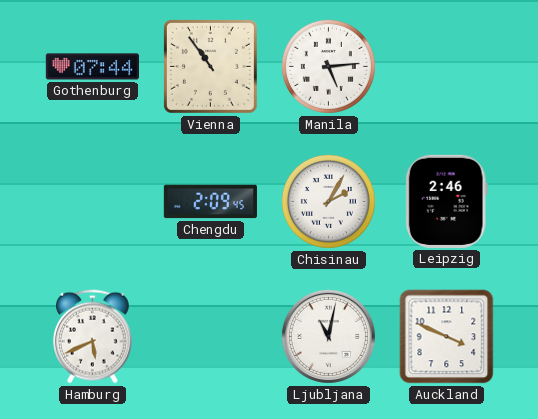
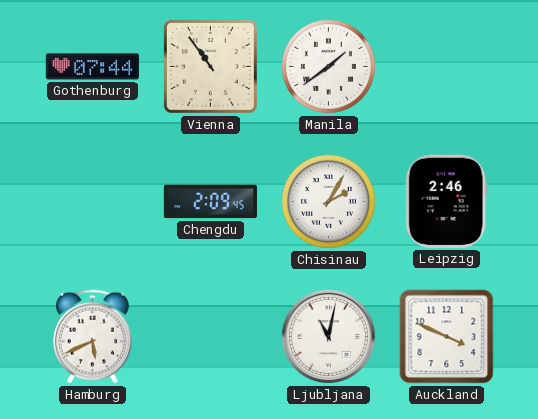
Manila: 5:14 -> 1:39 (328, 66)
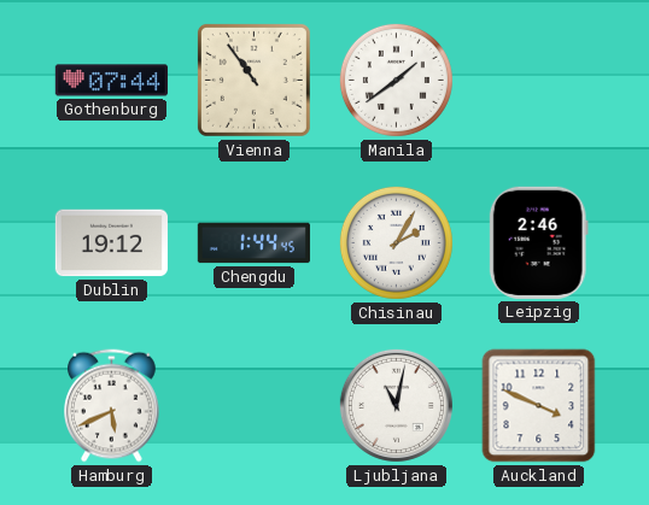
Dublin: none -> 19:12 (111, 243)
Chengdu: 2:09 -> 1:44 (253, 243)
